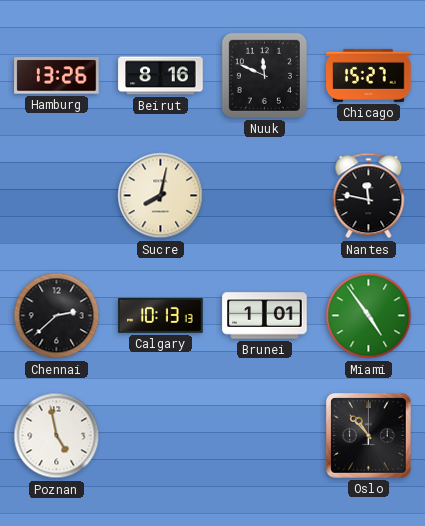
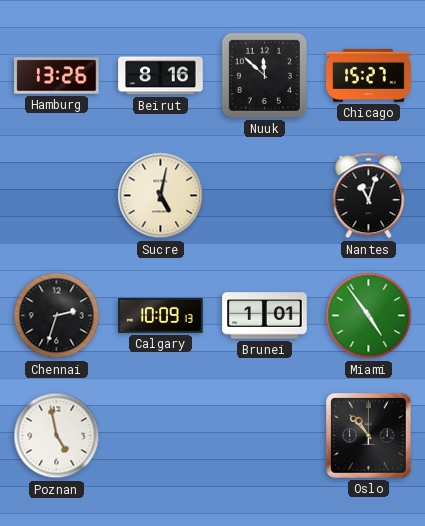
Nuuk: 11:49 -> 11:52 (264, 75)
Sucre: 8:02 -> 5:02 (161, 196)
Nantes: 11:47 -> 11:03 (369, 196)
Chennai: 2:38 -> 2:33 (57, 316)
Calgary: 10:13 -> 10:09 (161, 315)
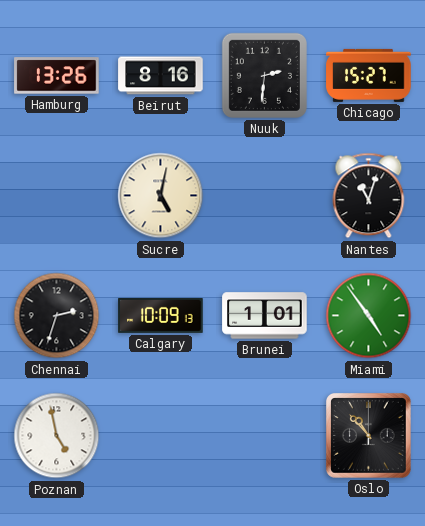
Nuuk: 11:52 -> 2:31 (264, 75)
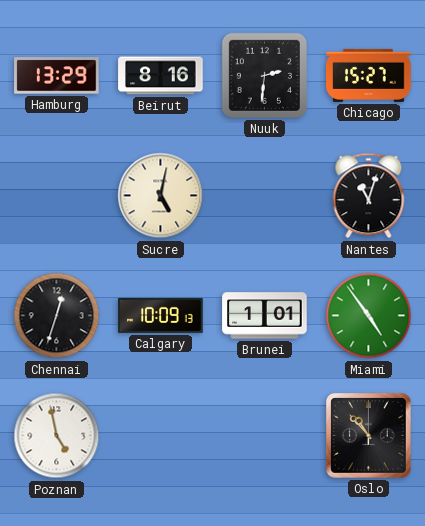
Hamburg: 13:26 -> 13:29 (57, 76)
Chennai: 2:33 -> 12:33 (57, 316)
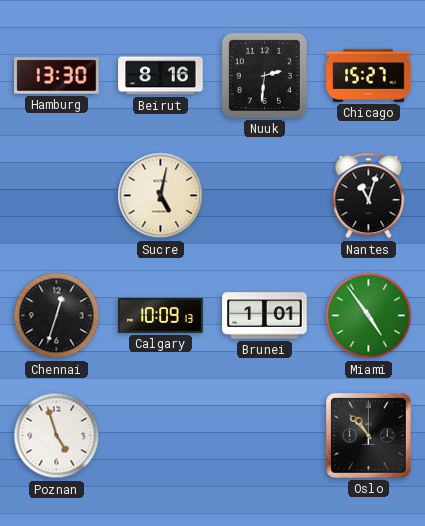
Hamburg: 13:29 -> 13:30 (57, 76)
Poznan: 4:58 -> 4:57 (57, 436)
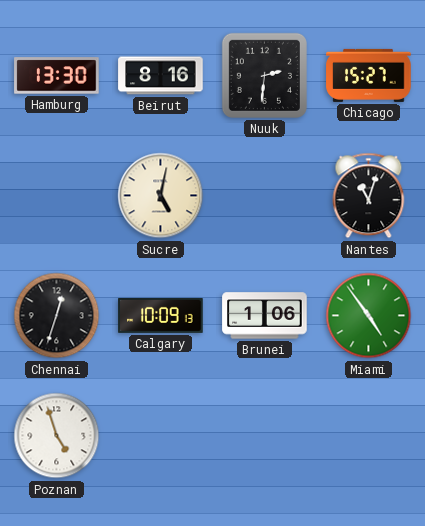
Brunei: 1:01 -> 1:06 (265, 316)
Oslo: 10:53 -> none (369, 436)
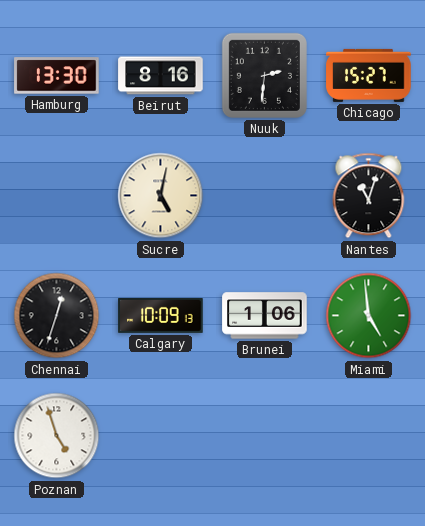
Miami: 4:54 -> 4:59 (369, 316)
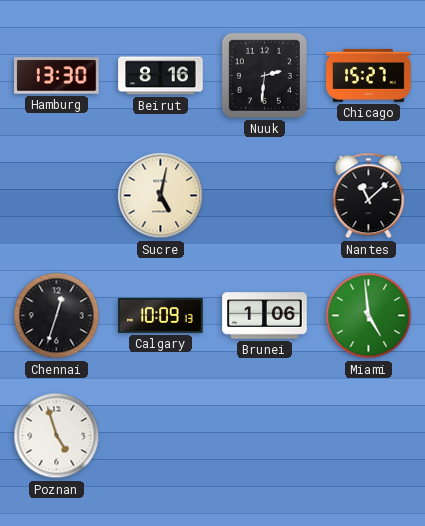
Nantes: 11:03 -> 11:08 (369, 196)
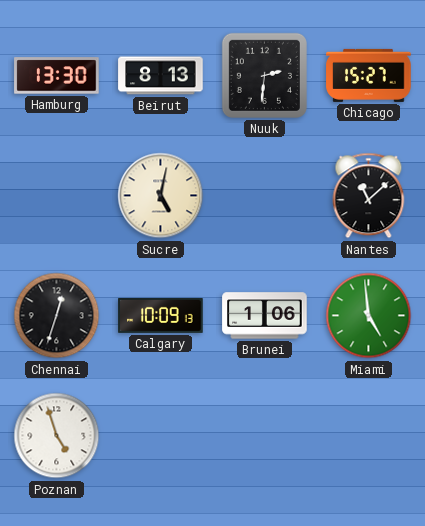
Beirut: 8:16 -> 8:13 (161, 76)
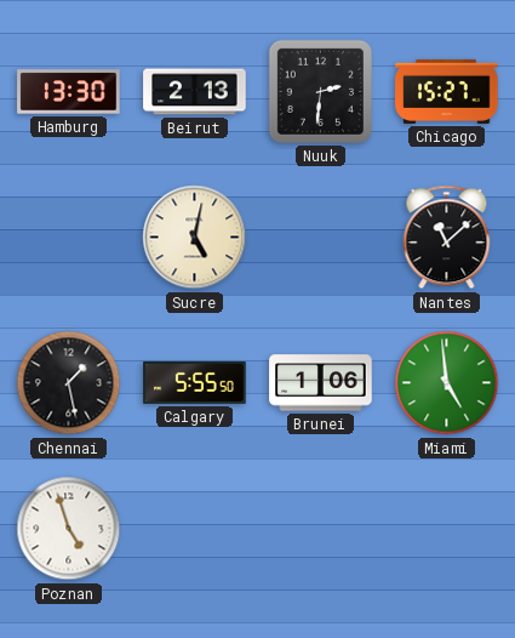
Beirut: 8:13 -> 2:13 (195, 92)
Chennai: 12:33 -> 1:28 (69, 383)
Calgary: 10:09 -> 5:55 (195, 382)
